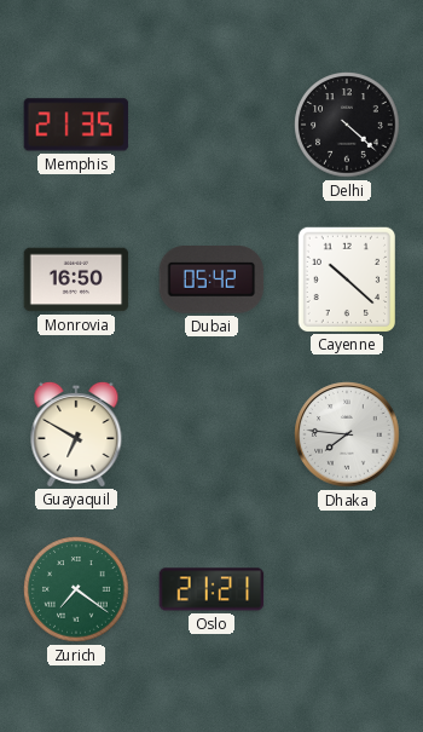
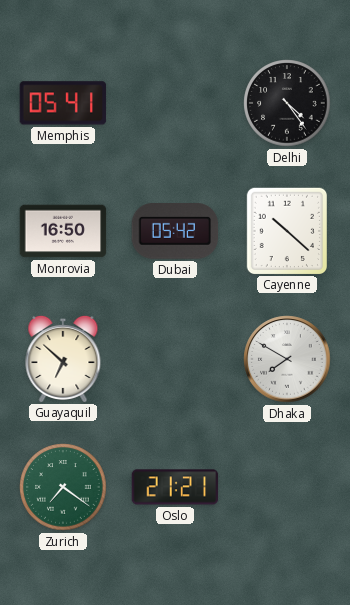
Memphis: 21:35 -> 05:41 (63, 103)
Delhi: 4:22 -> 4:24 (287, 103)
Guayaquil: 6:50 -> 6:52 (63, 358)
Dhaka: 7:46 -> 7:50 (287, 359)
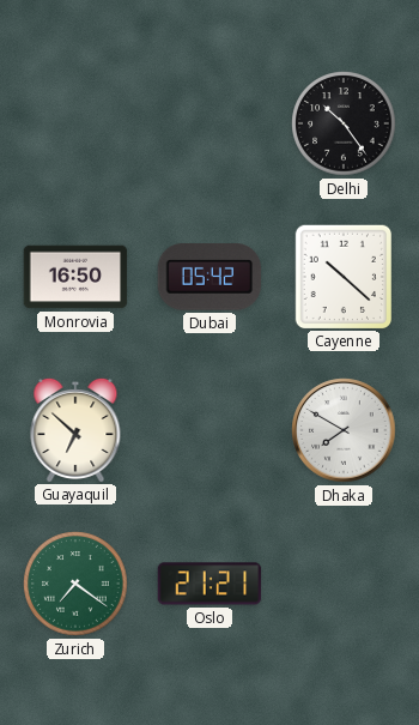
Memphis: 05:41 -> none (63, 103)
Delhi: 4:24 -> 10:24 (344, 123)
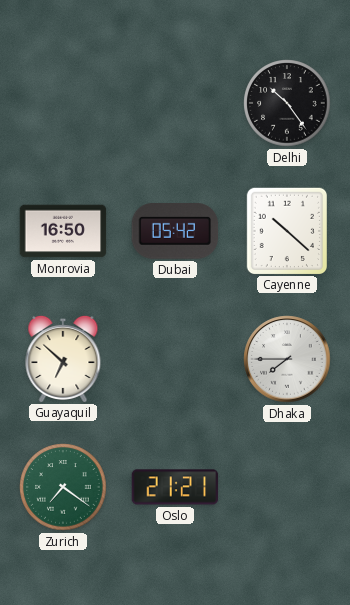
Dhaka: 7:50 -> 7:45 (287, 359)
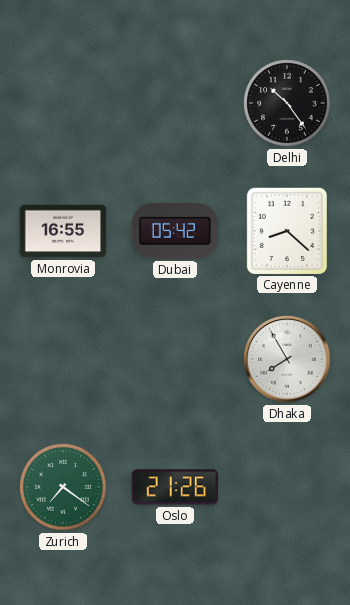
Monrovia: 16:50 -> 16:55 (63, 231)
Cayenne: 10:22 -> 8:22 (286, 230)
Guayaquil: 6:52 -> none (63, 358)
Dhaka: 7:45 -> 7:55 (287, 359)
Oslo: 21:21 -> 21:26 (175, 487)
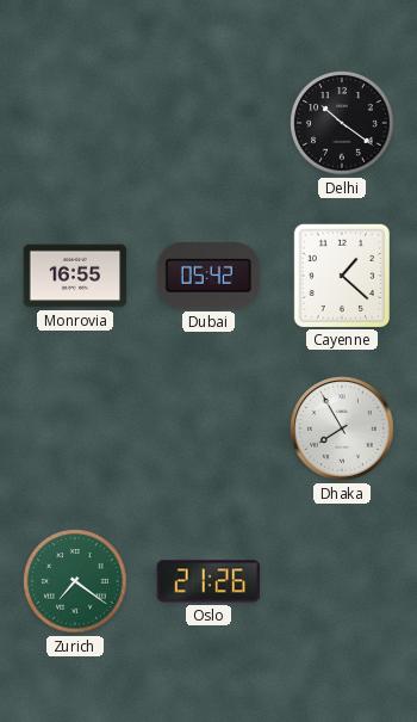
Delhi: 10:24 -> 10:21 (342, 123)
Cayenne: 8:22 -> 1:22 (341, 274)
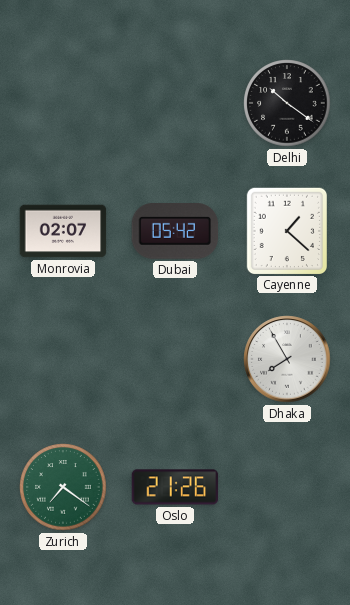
Monrovia: 16:55 -> 02:07 (63, 231)
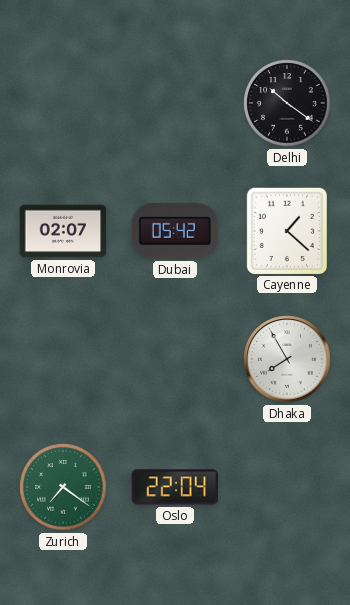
Oslo: 21:26 -> 22:04 (175, 487)
